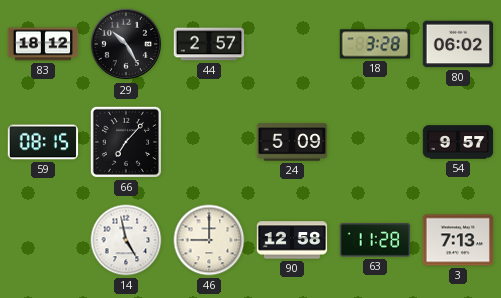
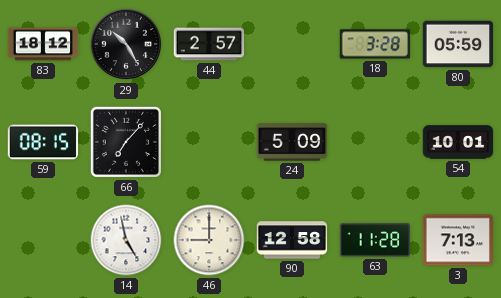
80: 06:02 -> 05:59 (458, 44)
54: 9:57 -> 10:01 (458, 142)
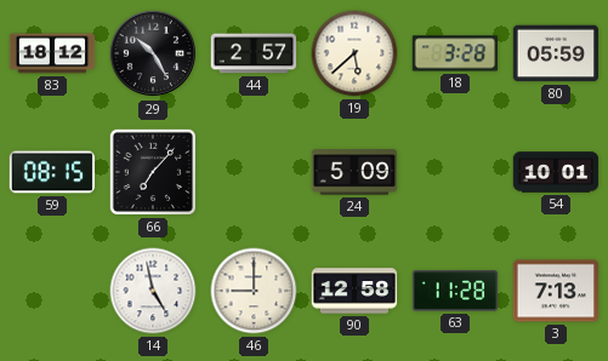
19: none -> 5:38 (354, 53)
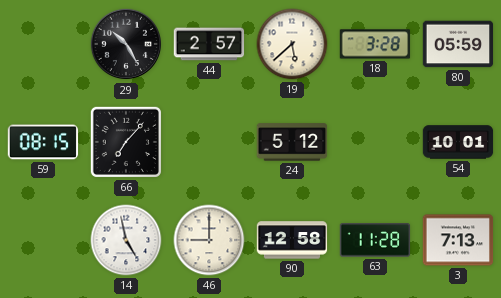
83: 18:12 -> none (52, 53)
24: 5:09 -> 5:12 (292, 142)
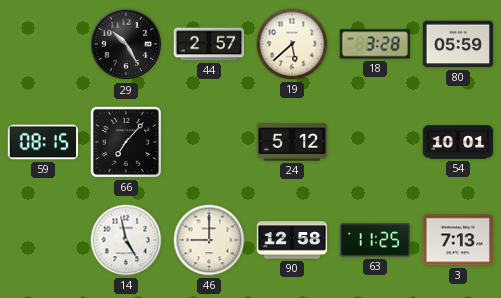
63: 11:28 -> 11:25 (375, 240)
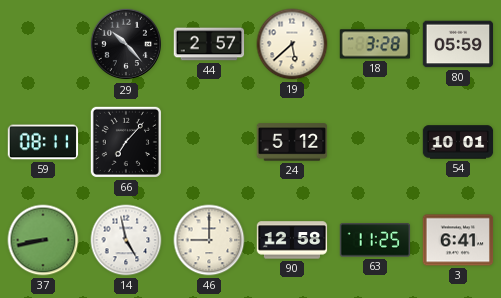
29: 10:25 -> 10:23 (126, 44)
59: 08:15 -> 08:11 (43, 142)
37: none -> 8:43 (43, 240)
3: 7:13 -> 6:41 (458, 240)
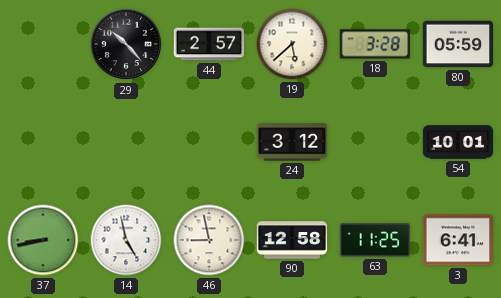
59: 08:11 -> none (43, 142)
66: 7:07 -> none (126, 142)
24: 5:12 -> 3:12 (292, 142)
46: 9:00 -> 8:58 (209, 240)
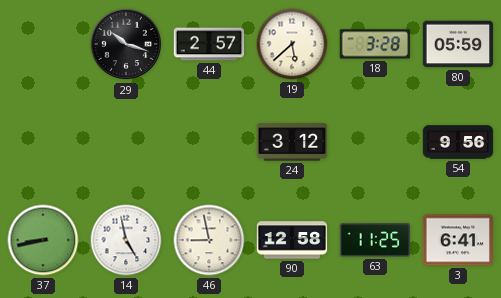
29: 10:23 -> 10:18 (126, 44)
54: 10:01 -> 9:56 (458, 142)
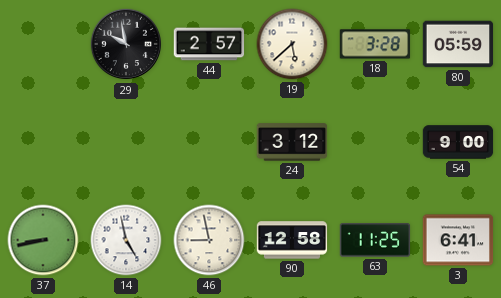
29: 10:18 -> 9:58 (126, 44)
54: 9:56 -> 9:00 (458, 142)
